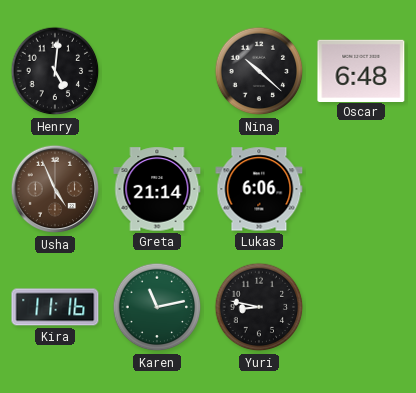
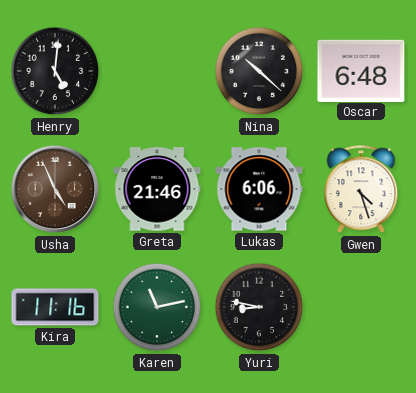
Greta: 21:14 -> 21:46 (157, 189)
Gwen: none -> 4:27 (361, 190)
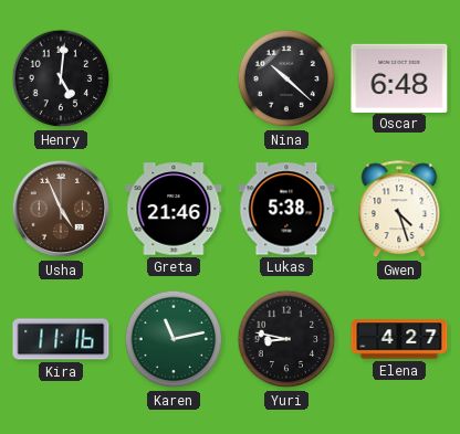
Lukas: 6:06 -> 5:38 (286, 209)
Elena: none -> 4:27 (399, 339)
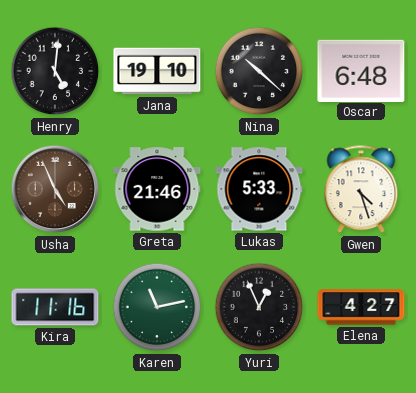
Jana: none -> 19:10 (157, 71)
Lukas: 5:38 -> 5:33 (259, 189)
Yuri: 8:47 -> 12:56 (259, 307)
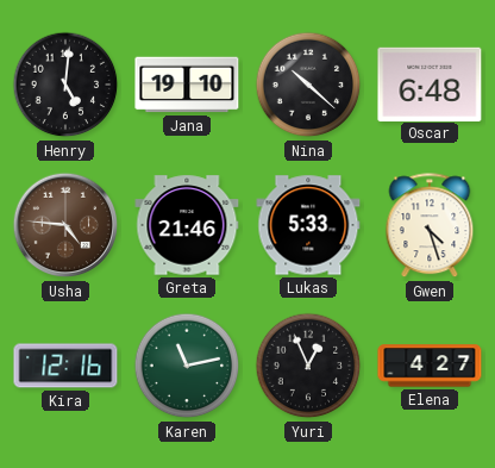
Usha: 4:56 -> 4:46 (65, 225)
Kira: 11:16 -> 12:16 (65, 366)
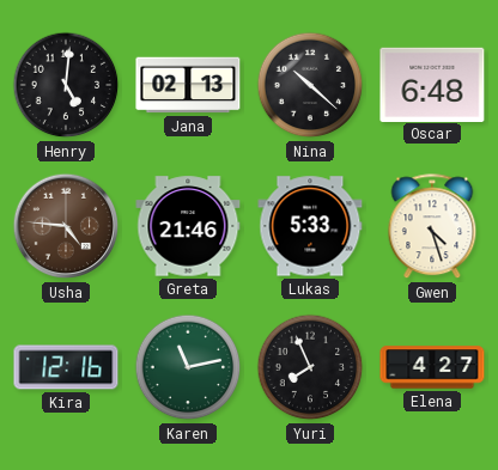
Jana: 19:10 -> 02:13 (188, 85)
Yuri: 12:56 -> 7:56 (310, 367)
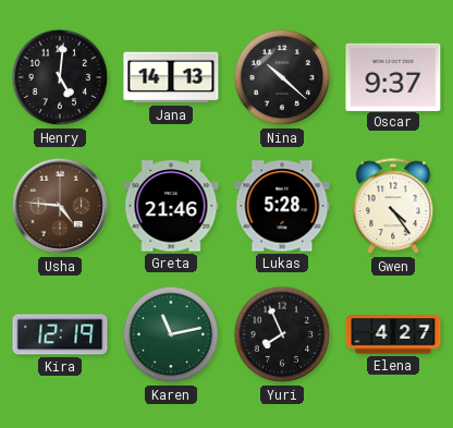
Jana: 02:13 -> 14:13 (171, 77)
Oscar: 6:48 -> 9:37 (393, 76)
Lukas: 5:33 -> 5:28 (282, 206)
Gwen: 4:27 -> 4:24 (393, 207)
Kira: 12:16 -> 12:19 (60, 334)
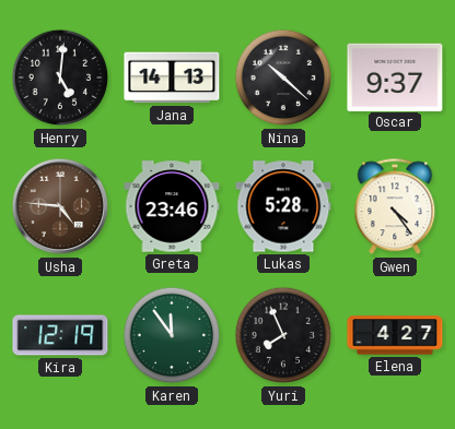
Greta: 21:46 -> 23:46 (172, 206)
Karen: 11:13 -> 11:54 (172, 335)
